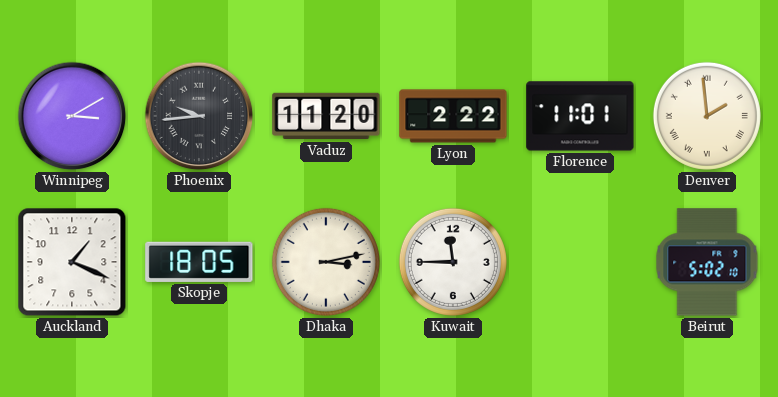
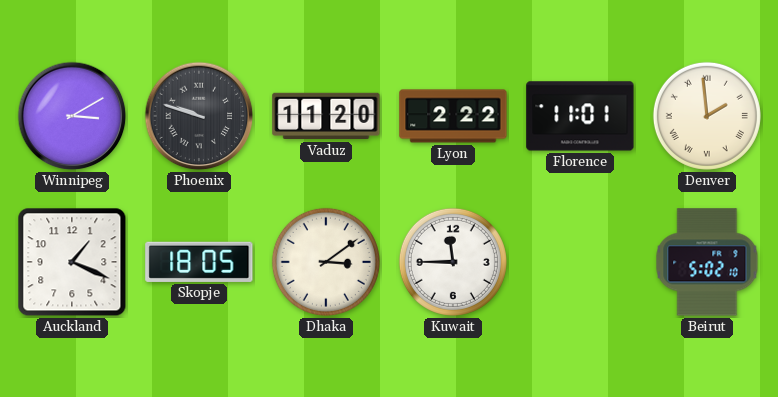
Phoenix: 9:44 -> 9:48 (199, 116)
Dhaka: 3:13 -> 3:09 (326, 262)
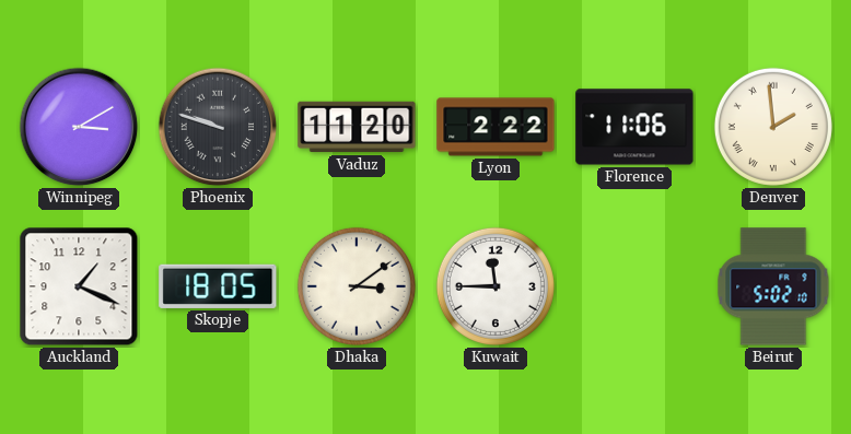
Florence: 11:01 -> 11:06 (634, 127)
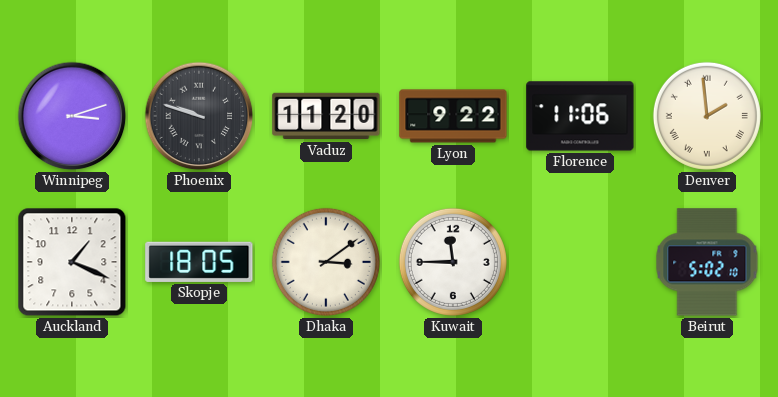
Winnipeg: 3:10 -> 3:12 (72, 116)
Lyon: 2:22 -> 9:22 (453, 116)
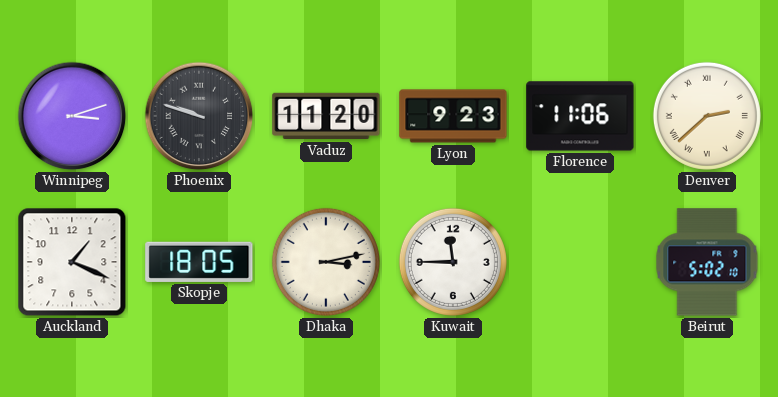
Lyon: 9:22 -> 9:23 (453, 116)
Denver: 1:59 -> 2:38 (707, 116)
Dhaka: 3:09 -> 3:13 (326, 262)
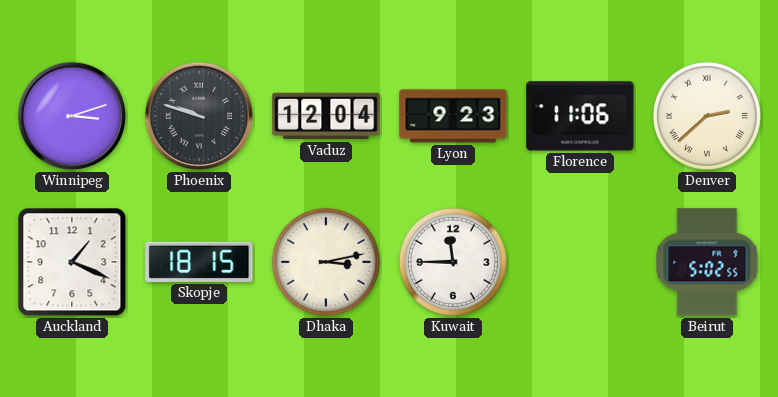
Vaduz: 11:20 -> 12:04 (326, 116)
Skopje: 18:05 -> 18:15 (199, 262)
Beirut: 5:02:10 -> 5:02:55 (707, 262)
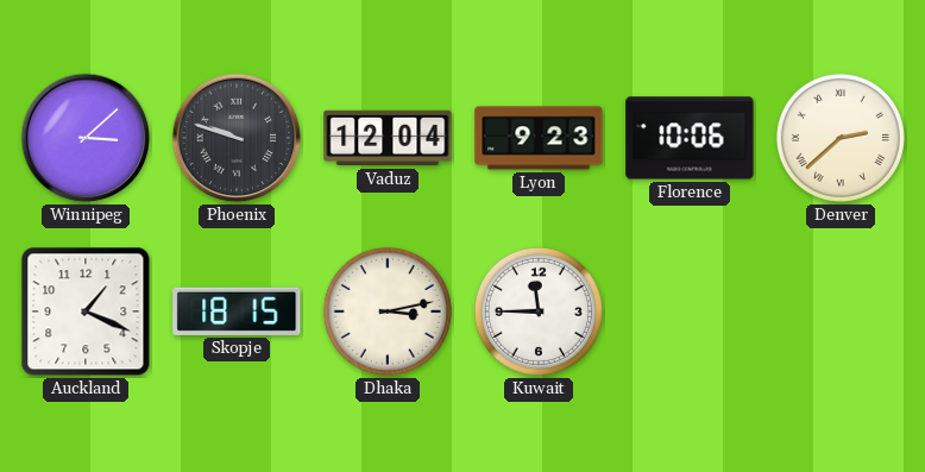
Winnipeg: 3:12 -> 3:08 (86, 138)
Florence: 11:06 -> 10:06 (690, 138)
Beirut: 5:02 -> none (707, 262)
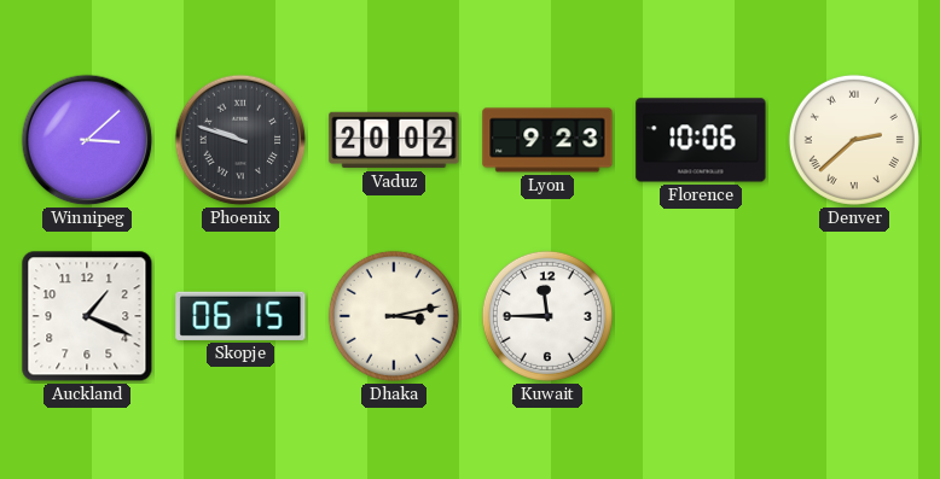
Vaduz: 12:04 -> 20:02 (394, 140)
Skopje: 18:15 -> 06:15 (240, 316)
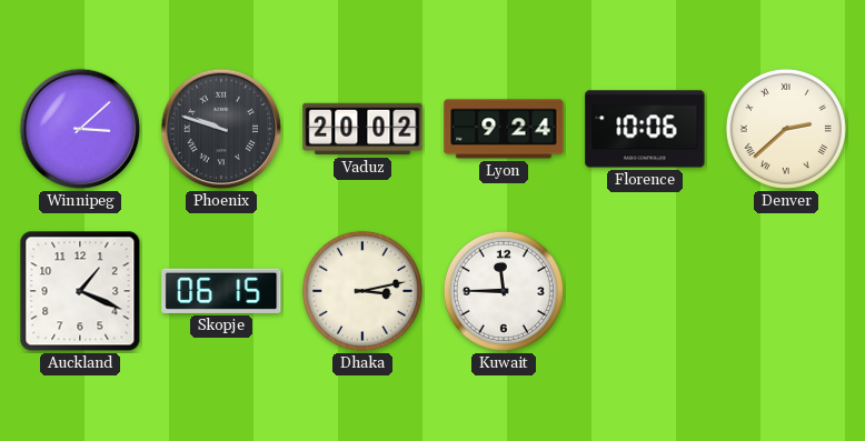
Lyon: 9:23 -> 9:24 (504, 129)
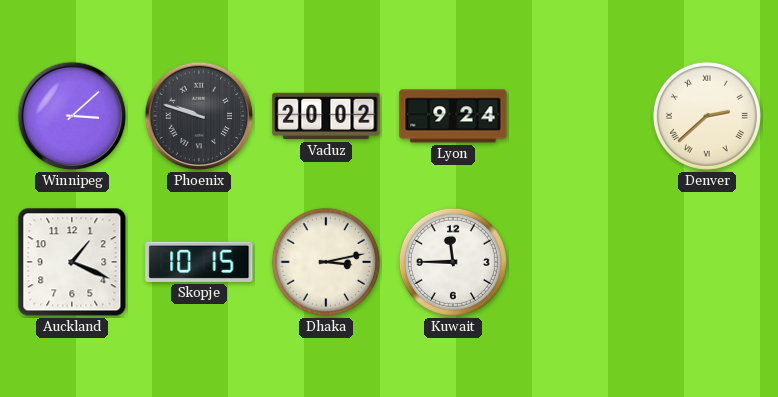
Florence: 10:06 -> none (645, 129)
Skopje: 06:15 -> 10:15 (199, 262)
